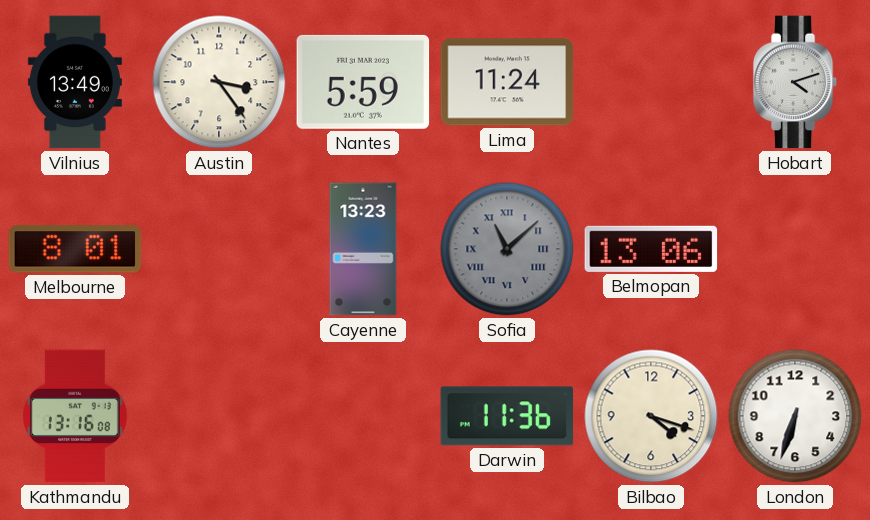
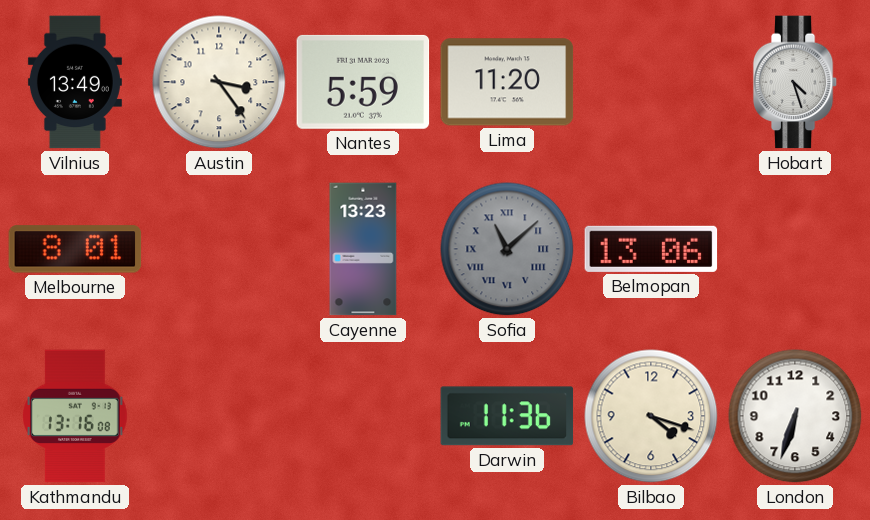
Lima: 11:24 -> 11:20 (507, 82)
Hobart: 4:12 -> 4:27 (795, 82)
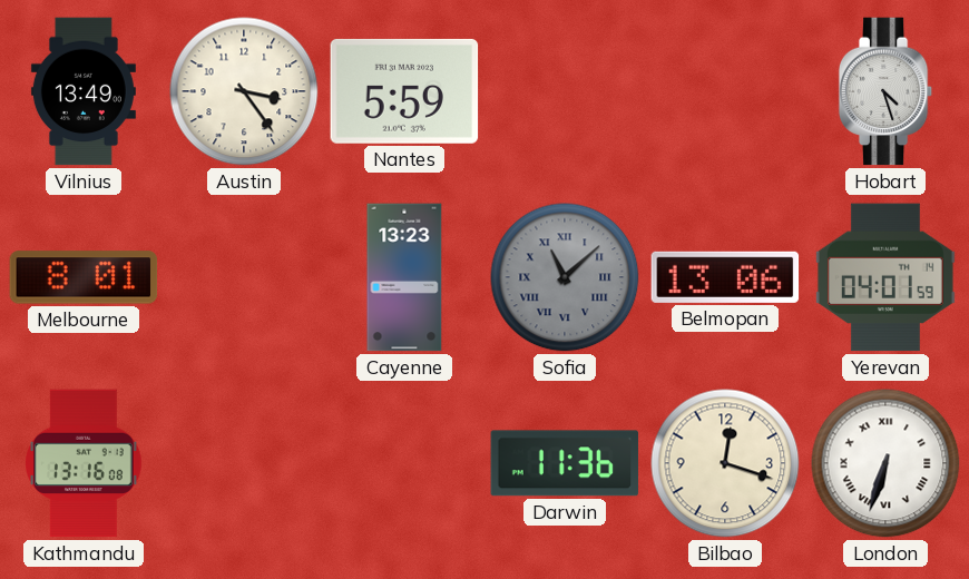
Lima: 11:20 -> none (507, 82)
Yerevan: none -> 04:01 (885, 277)
Bilbao: 4:18 -> 12:18 (725, 463)
London numerals: Arabic -> Roman (885, 463)
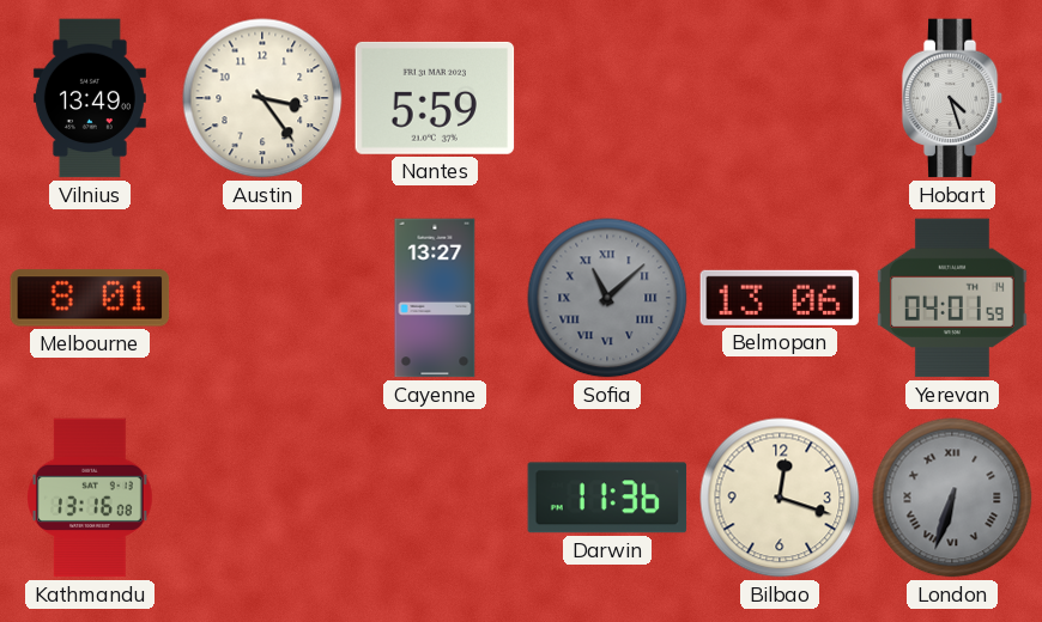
Cayenne: 13:23 -> 13:27 (435, 298)
London dial: white -> grey (952, 498)
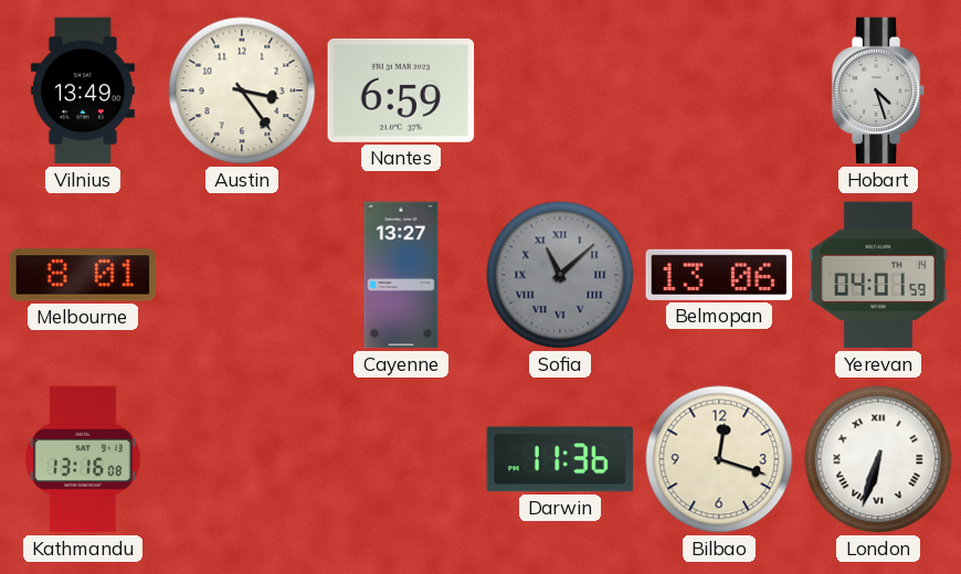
Nantes: 5:59 -> 6:59 (401, 91)
London dial: grey -> white (878, 459)
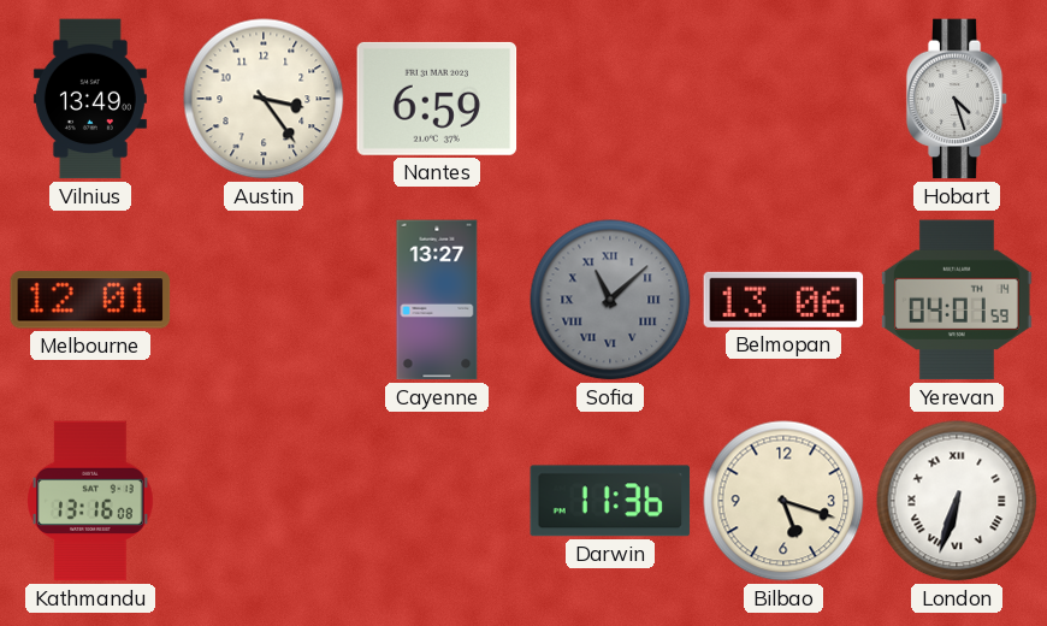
Melbourne: 8:01 -> 12:01 (90, 300)
Bilbao: 12:18 -> 5:18 (783, 501)
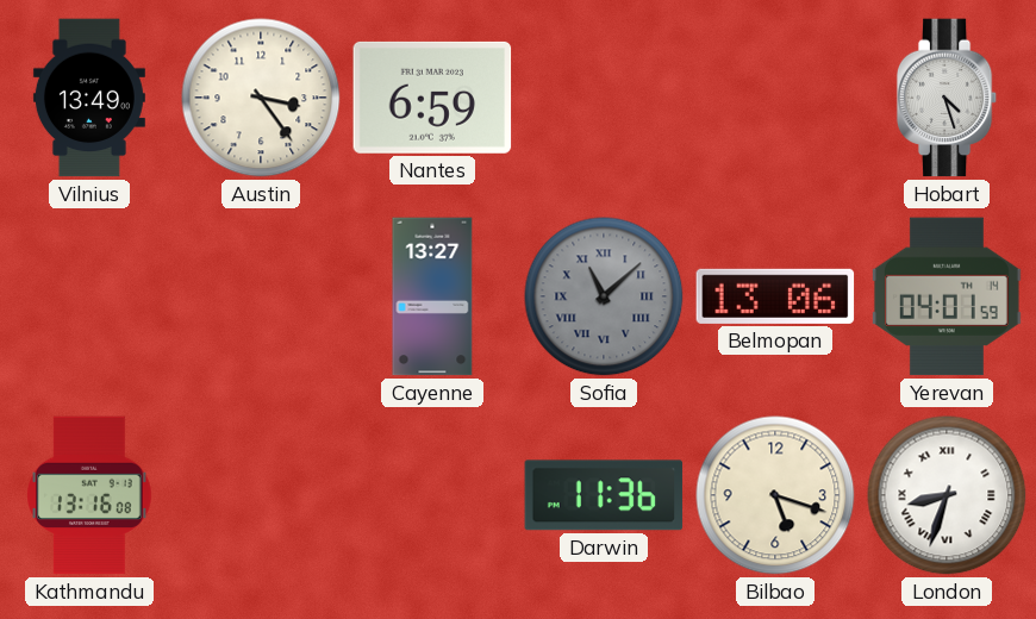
Melbourne: 12:01 -> none (90, 300)
London: 6:33 -> 8:33 (947, 495)
